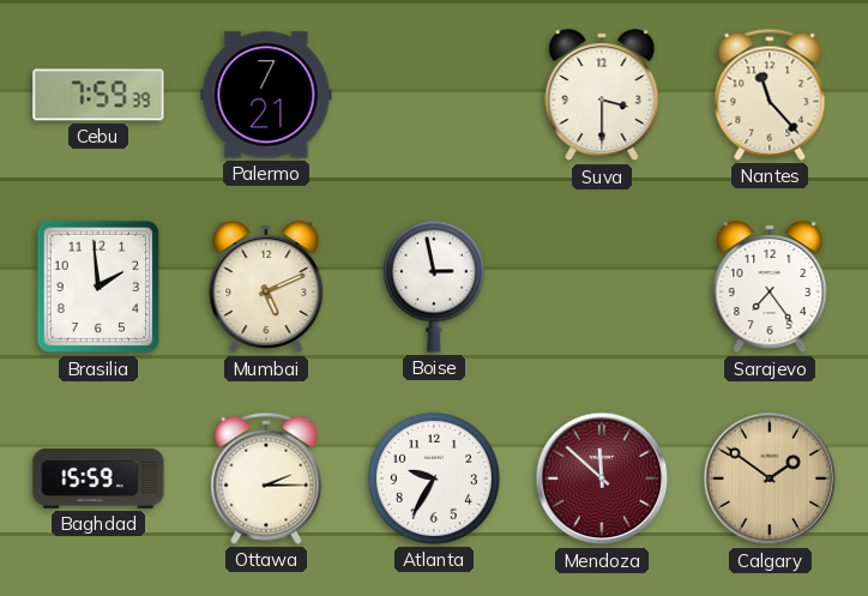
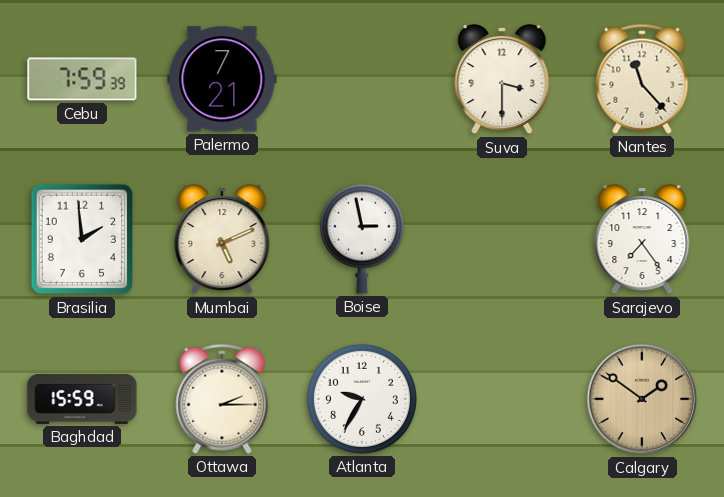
Mendoza: 11:52 -> none (602, 478)
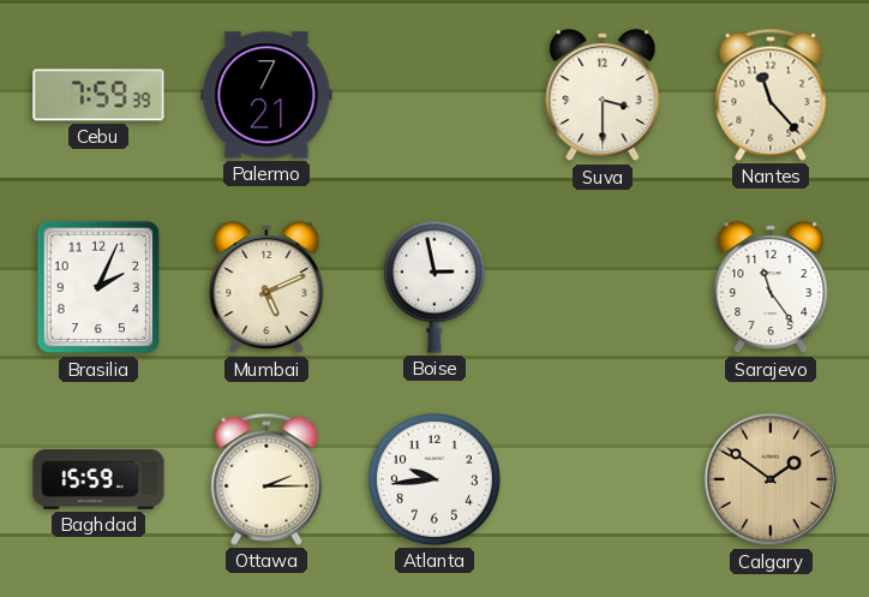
Brasilia: 1:59 -> 2:04 (98, 287)
Sarajevo: 7:24 -> 11:24 (771, 288)
Atlanta: 9:35 -> 9:44 (434, 479)
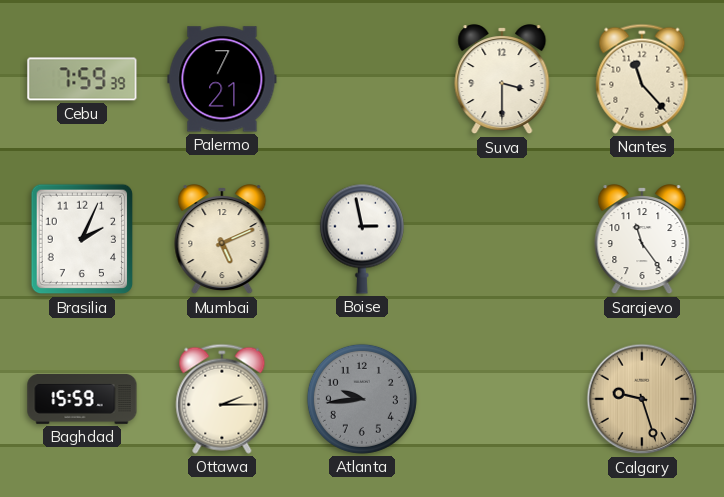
Atlanta dial: white -> grey (362, 399)
Calgary: 1:51 -> 9:27 (642, 399)
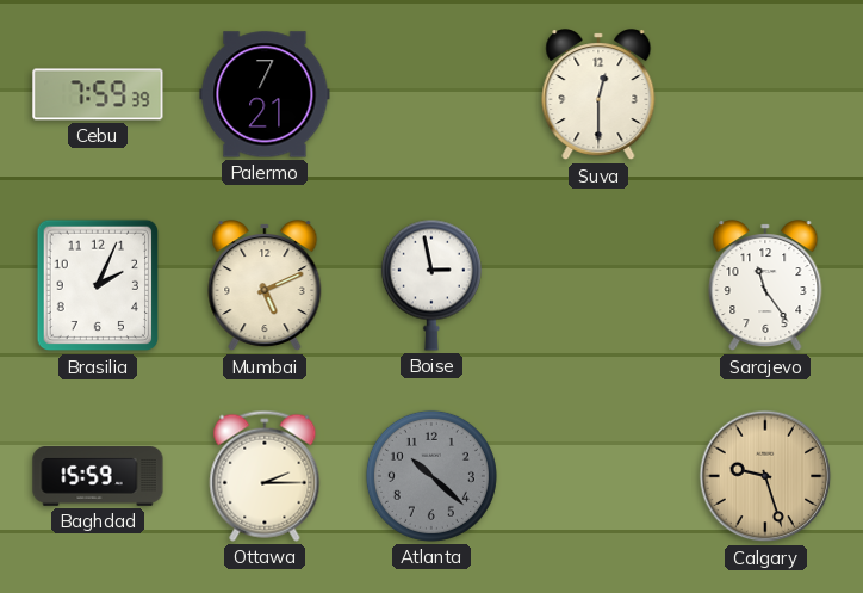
Suva: 3:30 -> 12:30 (598, 95)
Nantes: 11:23 -> none (642, 79)
Atlanta: 9:44 -> 10:22 (431, 476)
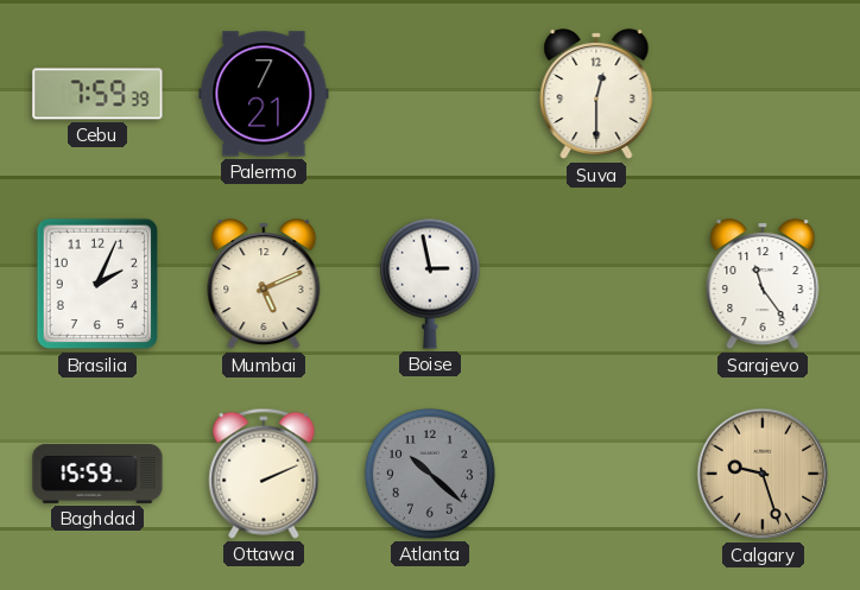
Ottawa: 2:15 -> 2:11 (264, 474)
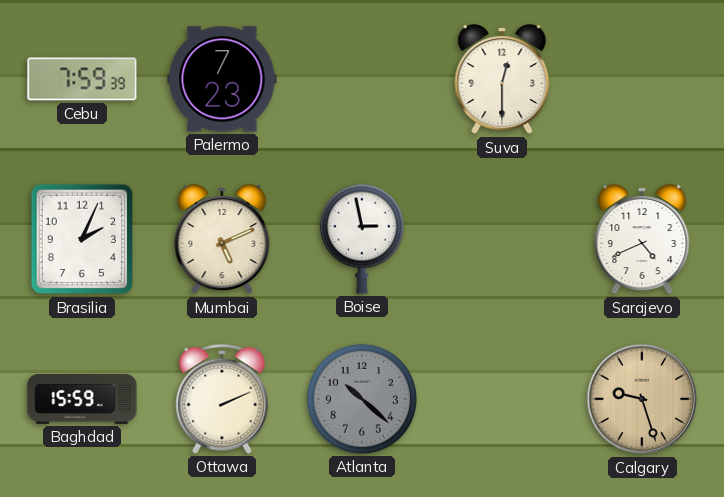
Palermo: 7:21 -> 7:23 (222, 79)
Sarajevo: 11:24 -> 4:41 (642, 240)
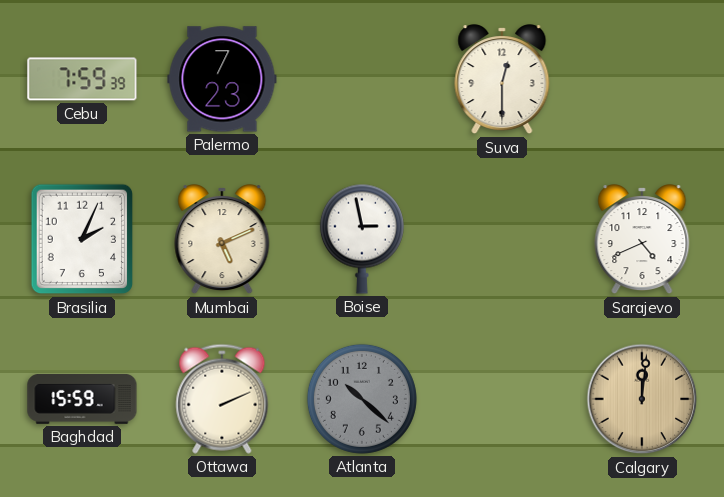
Calgary: 9:27 -> 12:01 (642, 399)
